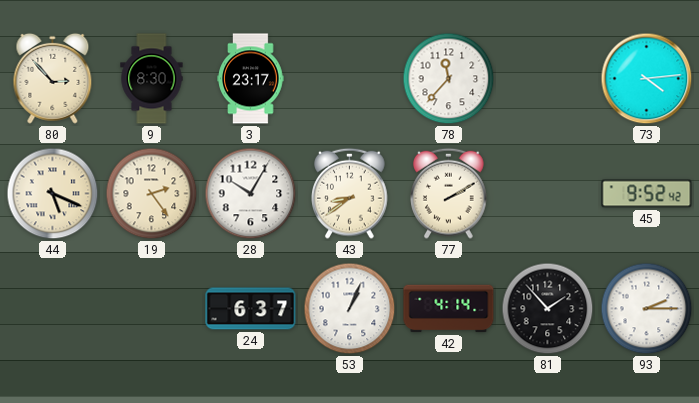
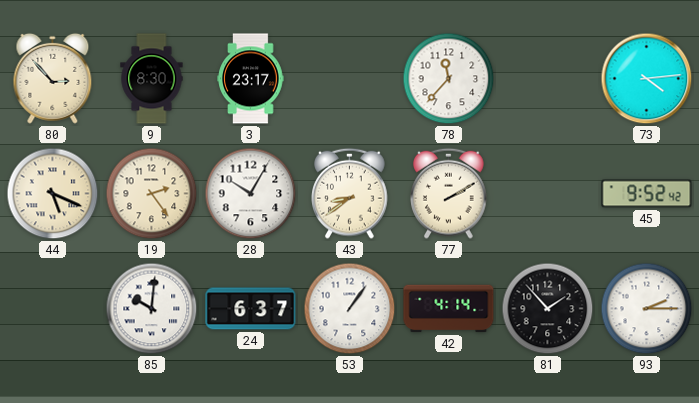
85: none -> 10:01 (152, 309)
53: 1:04 -> 1:06 (350, 309)
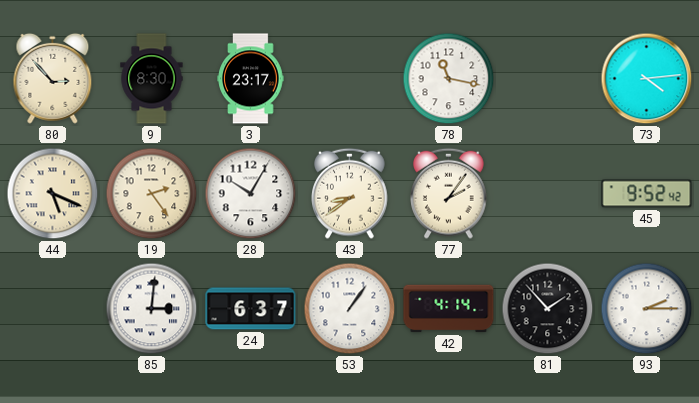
78: 11:37 -> 11:17 (449, 79)
77: 2:10 -> 2:06 (449, 193)
85: 10:01 -> 3:01 (152, 309)
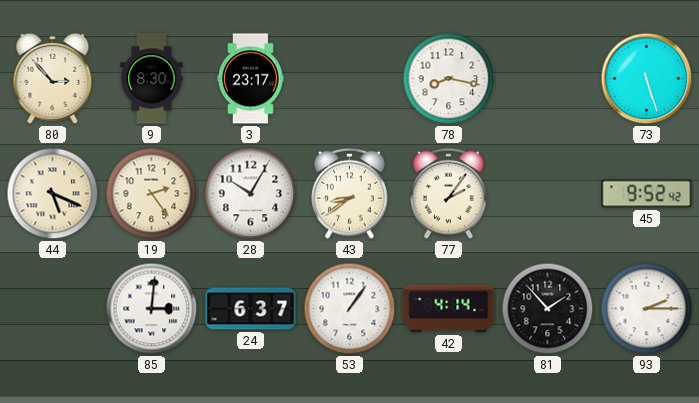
78: 11:17 -> 8:17 (449, 79)
73: 4:14 -> 5:27 (647, 79)
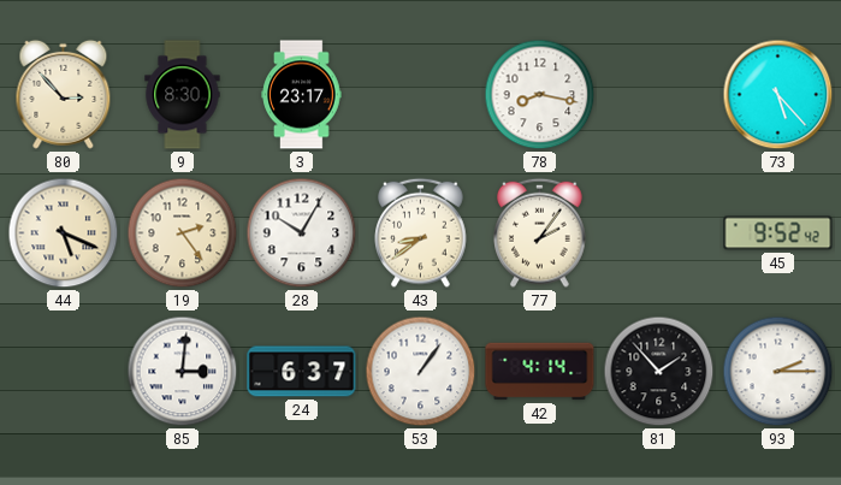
73: 5:27 -> 5:23 (778, 95)
